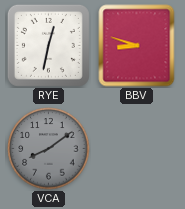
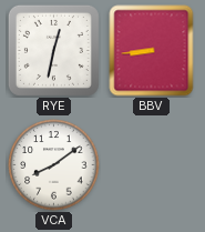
BBV: 8:48 -> 8:44 (152, 51)
VCA dial: grey -> white (54, 165)
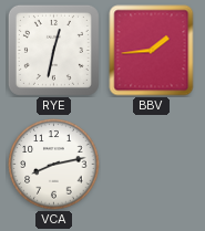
BBV: 8:44 -> 1:44 (152, 51)
VCA: 8:09 -> 8:13 (54, 165)
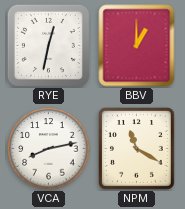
BBV: 1:44 -> 1:00 (137, 46)
NPM: none -> 11:20 (137, 149)
